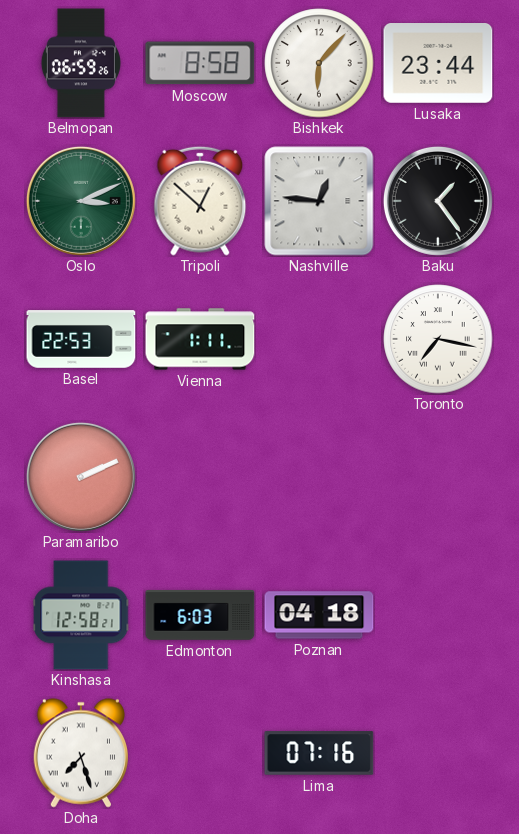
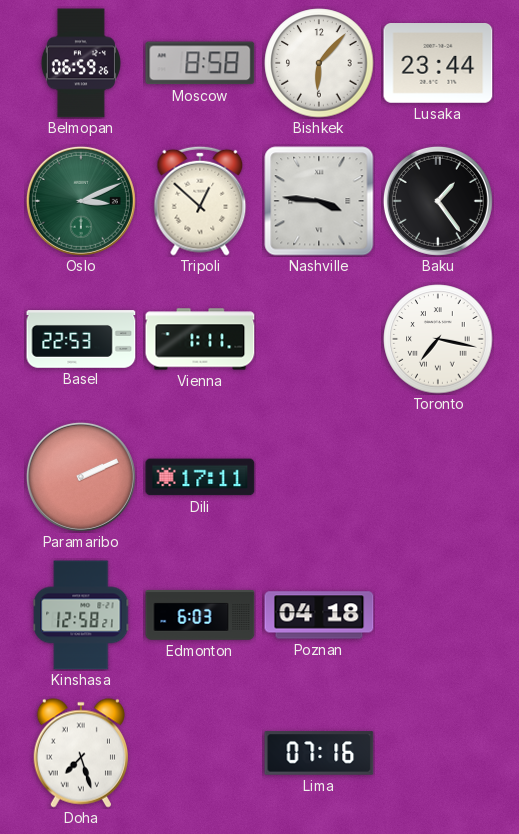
Nashville: 12:46 -> 3:46 (319, 201)
Dili: none -> 17:11 (200, 477)
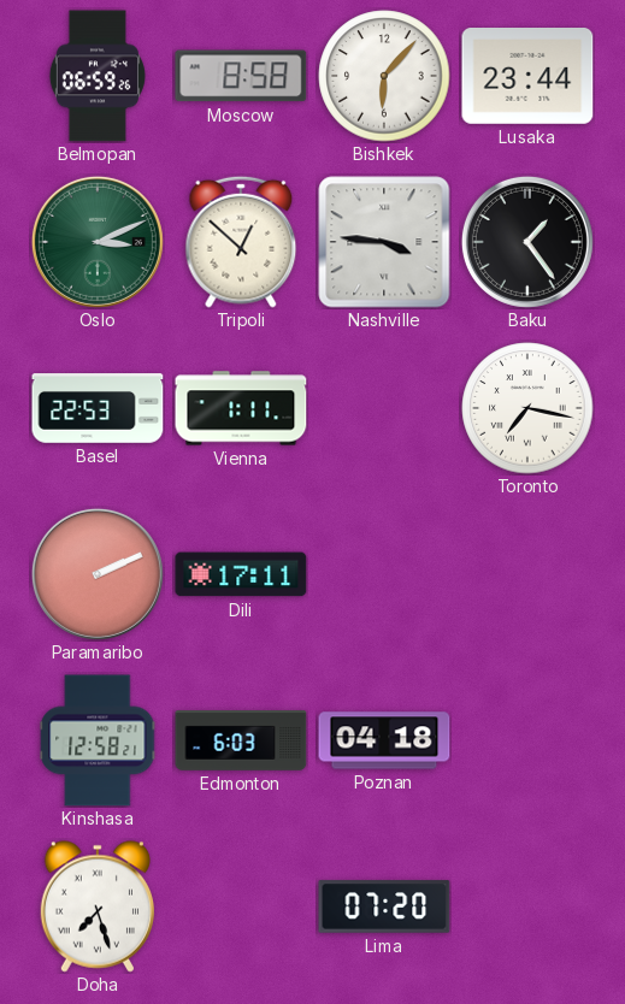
Lima: 07:16 -> 07:20 (384, 906)
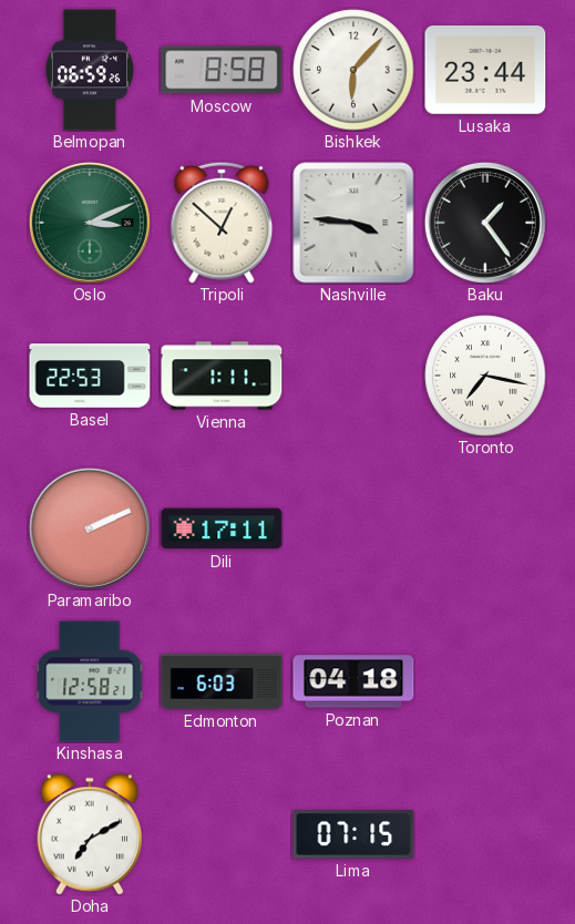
Doha: 7:27 -> 7:10 (89, 834)
Lima: 07:20 -> 07:15 (353, 834)
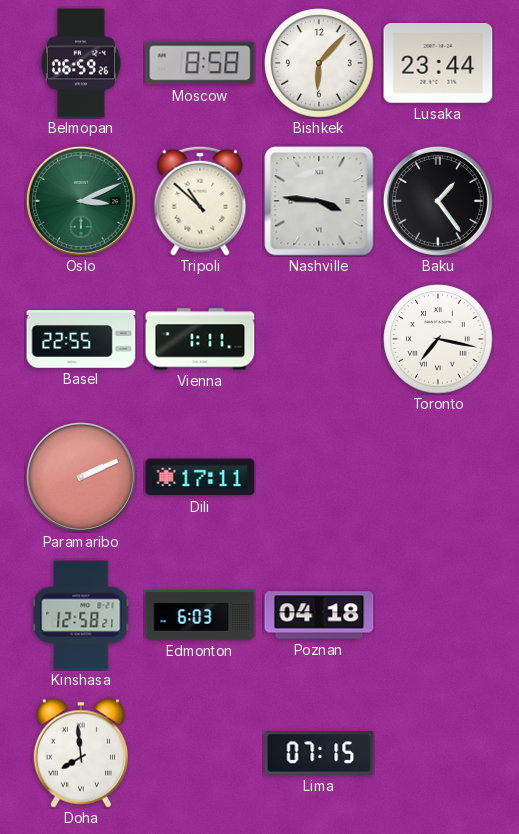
Tripoli: 12:52 -> 10:52 (200, 201)
Basel: 22:53 -> 22:55 (81, 339)
Doha: 7:10 -> 7:59 (80, 753)
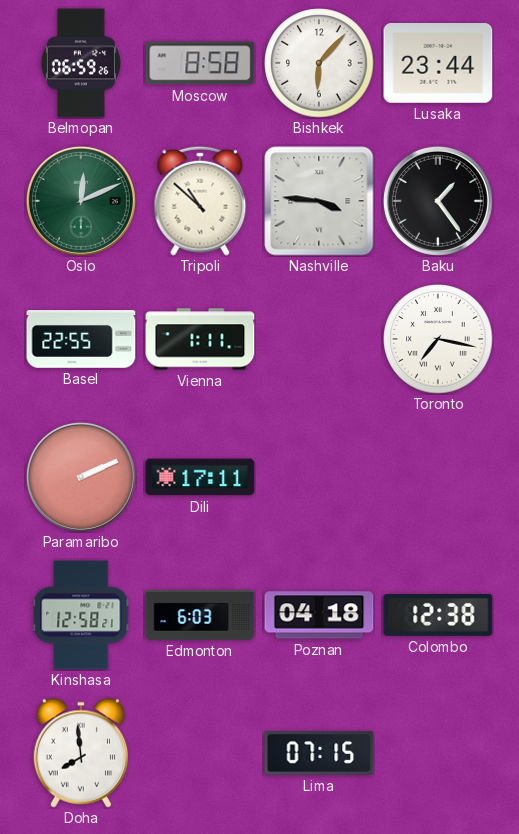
Oslo: 3:11 -> 12:11 (81, 201)
Colombo: none -> 12:38 (438, 615)
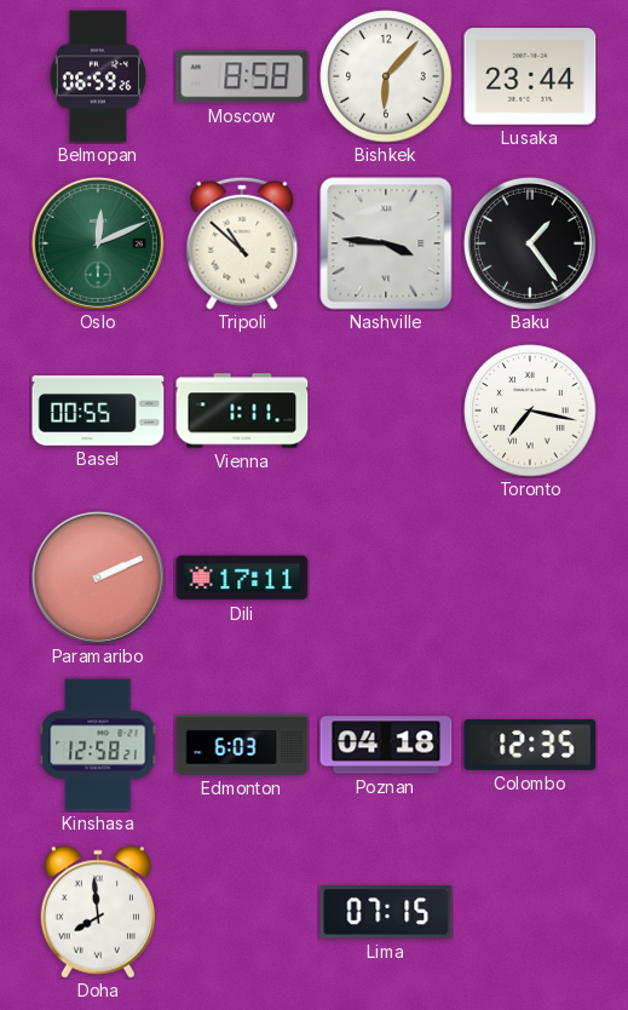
Basel: 22:55 -> 00:55 (98, 411)
Colombo: 12:38 -> 12:35 (530, 745)
